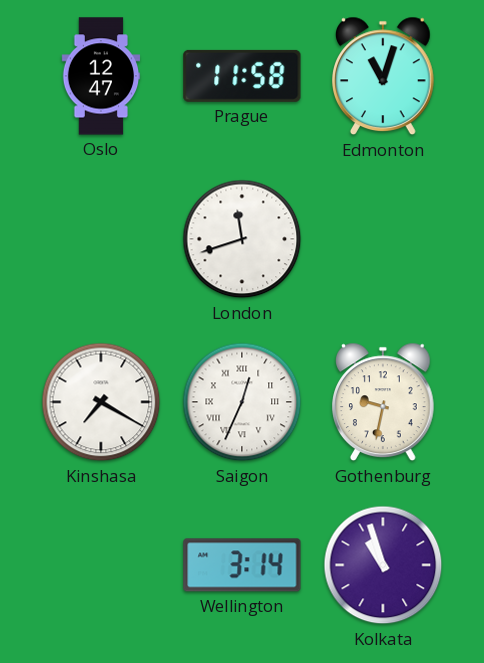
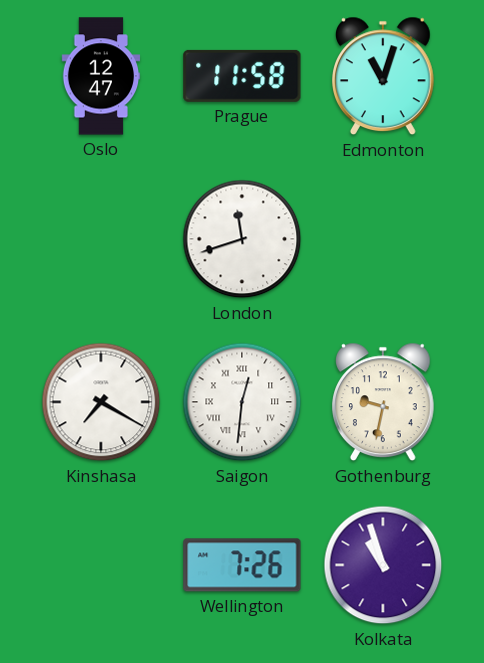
Saigon: 12:34 -> 12:31 (242, 402)
Wellington: 3:14 -> 7:26 (242, 565)
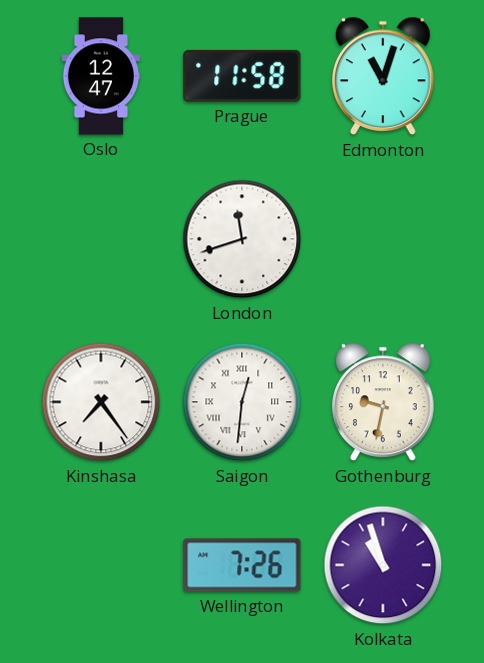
Kinshasa: 7:20 -> 7:24 (101, 402)
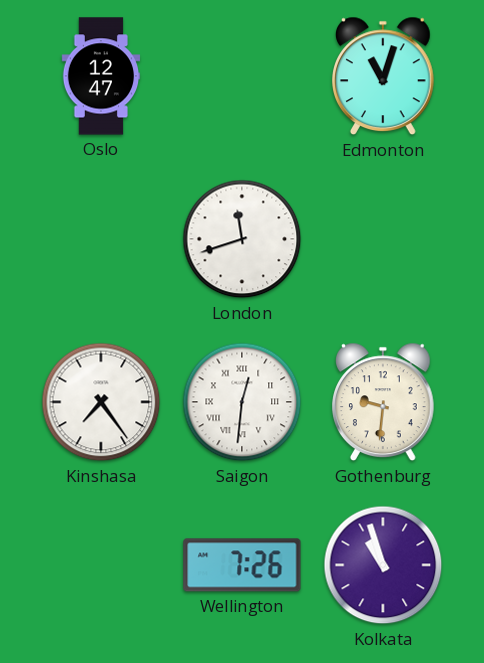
Prague: 11:58 -> none (242, 76)
Gothenburg: 9:32 -> 9:31 (384, 402)
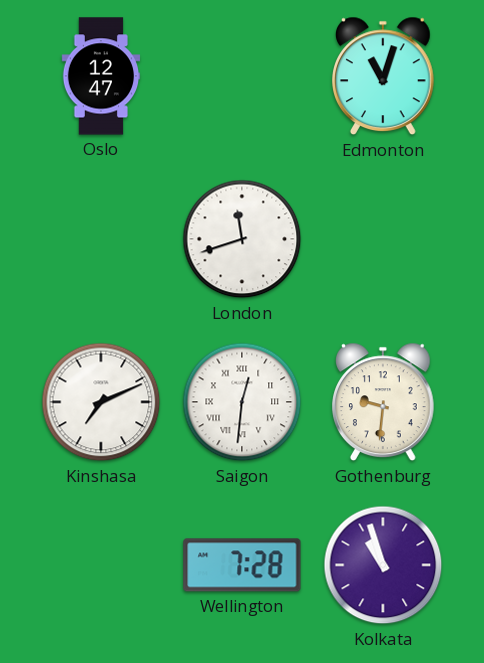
Kinshasa: 7:24 -> 7:11 (101, 402)
Wellington: 7:26 -> 7:28 (242, 565)
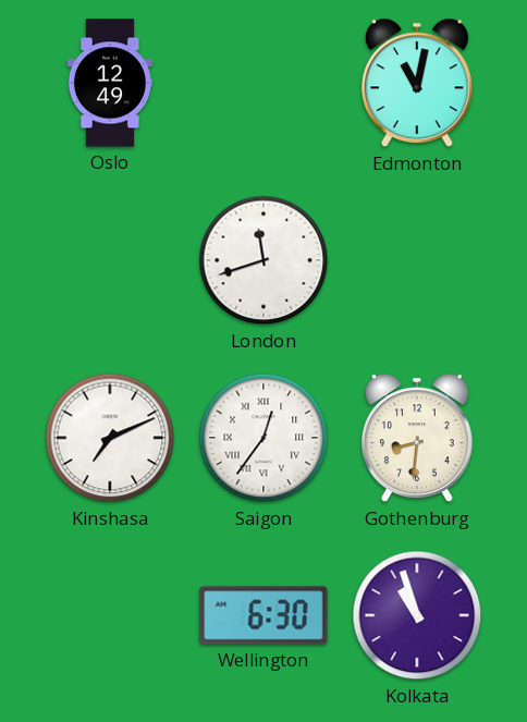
Oslo: 12:47 -> 12:49 (110, 83)
Edmonton: 11:03 -> 11:02 (418, 83)
Saigon: 12:31 -> 12:36 (263, 438)
Gothenburg: 9:31 -> 8:31 (418, 438)
Wellington: 7:28 -> 6:30 (263, 615)
